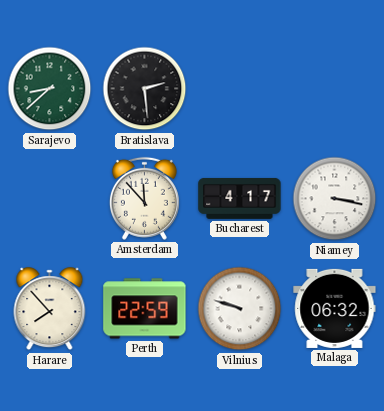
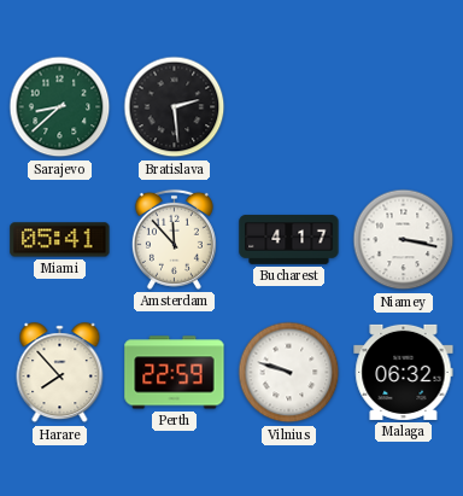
Miami: none -> 05:41 (60, 240)
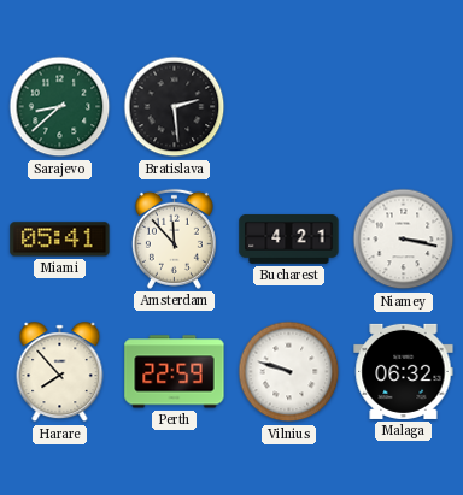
Bucharest: 4:17 -> 4:21 (289, 240)
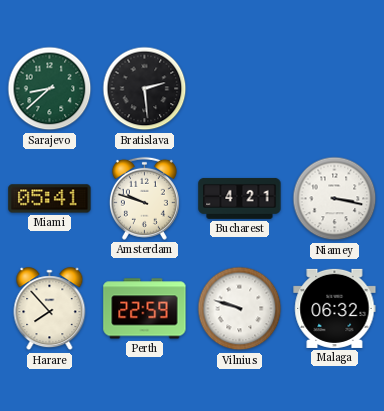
Amsterdam: 11:53 -> 9:48 (144, 198)
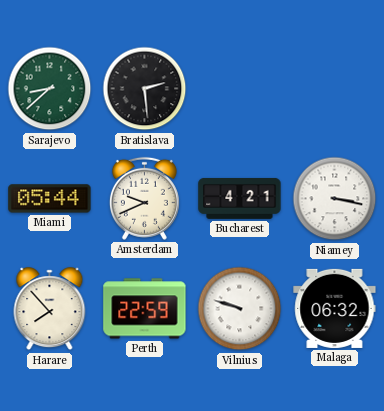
Miami: 05:41 -> 05:44 (50, 199)
Amsterdam: 9:48 -> 9:41 (144, 198)
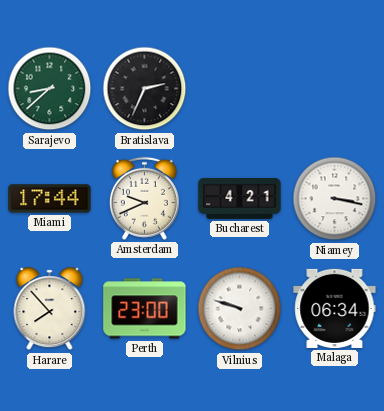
Bratislava: 2:29 -> 2:34 (145, 89)
Miami: 05:44 -> 17:44 (50, 199)
Perth: 22:59 -> 23:00 (145, 309)
Malaga: 06:32 -> 06:34 (335, 308)
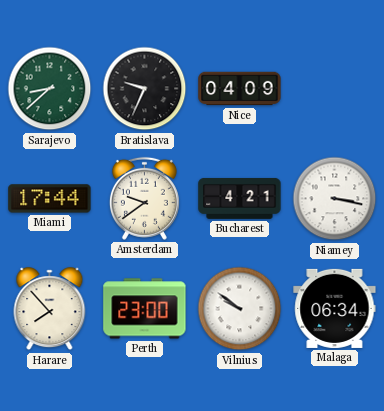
Bratislava: 2:34 -> 9:34 (145, 89)
Nice: none -> 04:09 (240, 89)
Amsterdam: 9:41 -> 9:39 (144, 198)
Vilnius: 9:48 -> 9:51 (240, 309)
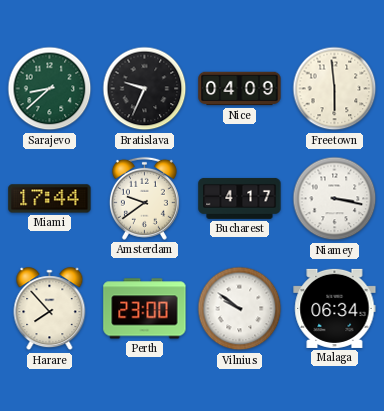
Freetown: none -> 5:59 (335, 89)
Bucharest: 4:21 -> 4:17 (240, 199)
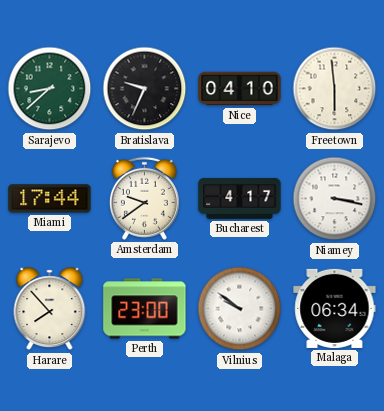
Nice: 04:09 -> 04:10 (240, 89)
